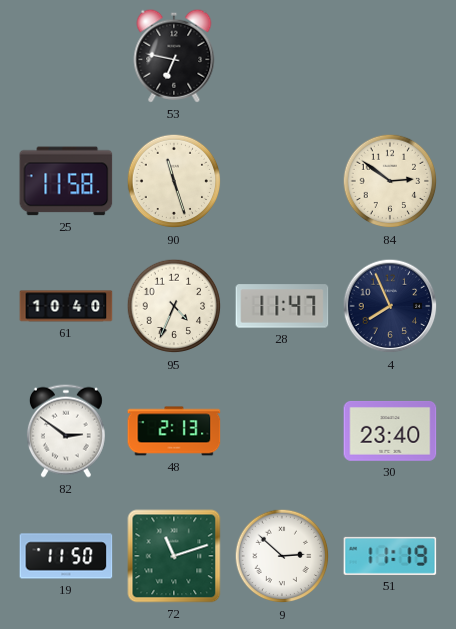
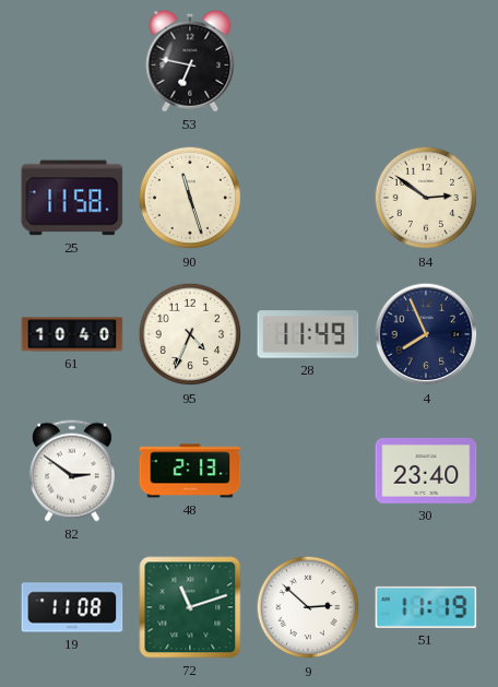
28: 11:47 -> 11:49 (308, 334)
19: 11:50 -> 11:08 (72, 607)
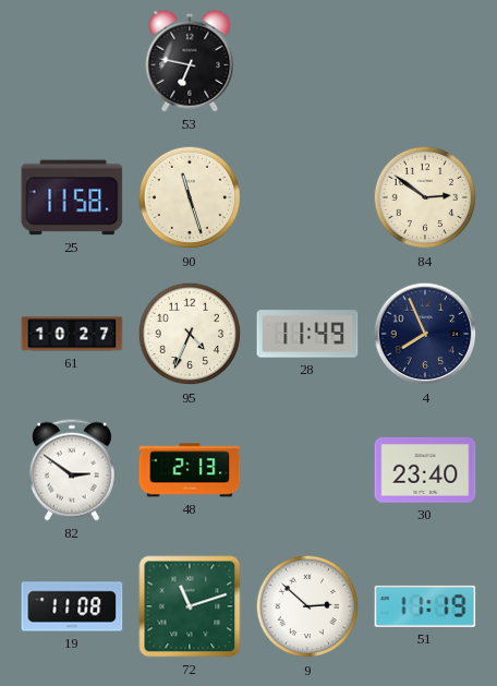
61: 10:40 -> 10:27 (72, 334)
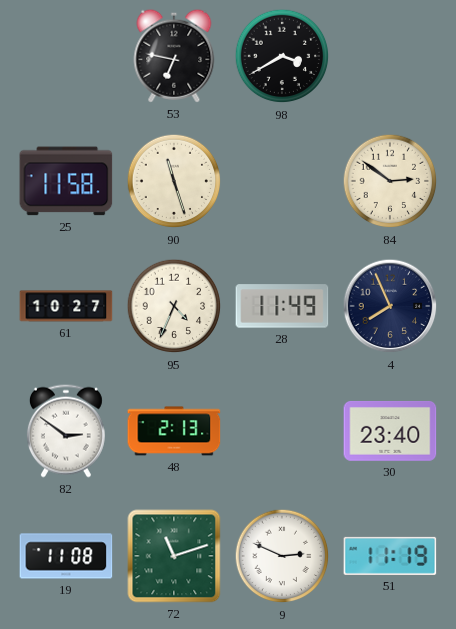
98: none -> 3:40 (282, 56)
9: 2:52 -> 2:49 (282, 556)
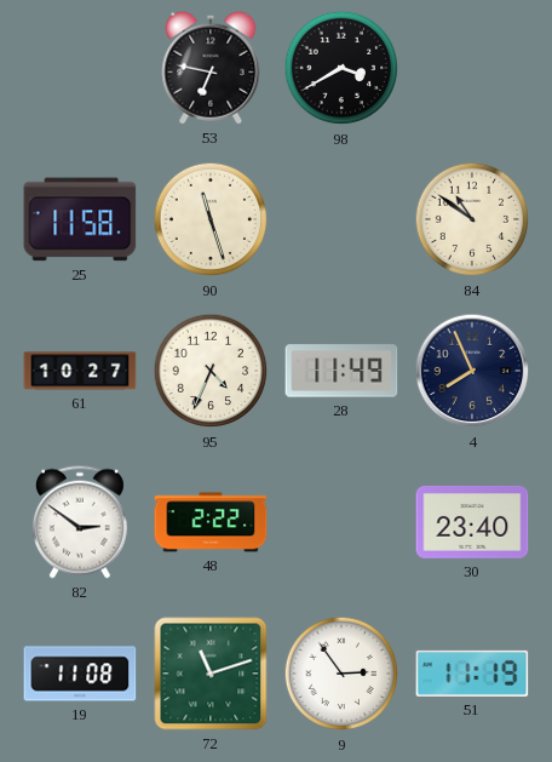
84: 2:51 -> 10:51 (472, 219)
48: 2:13 -> 2:22 (211, 522)
9: 2:49 -> 2:54 (341, 674)
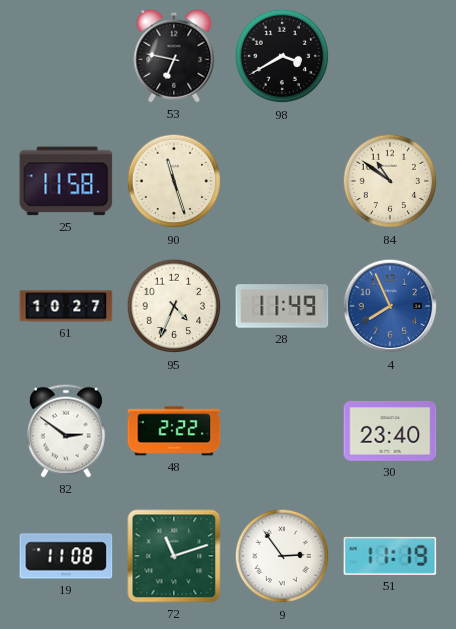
4 dial: navy -> blue (390, 306)
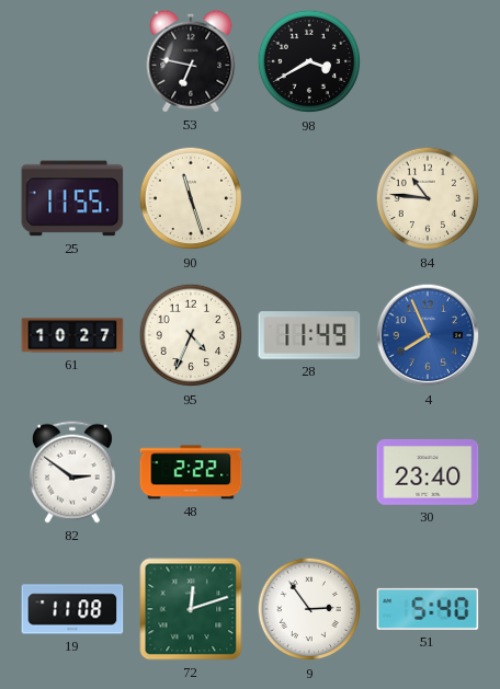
25: 11:58 -> 11:55 (72, 198)
84: 10:51 -> 10:46 (428, 198)
72: 11:12 -> 12:12 (191, 609)
51: 11:19 -> 5:40 (428, 609)
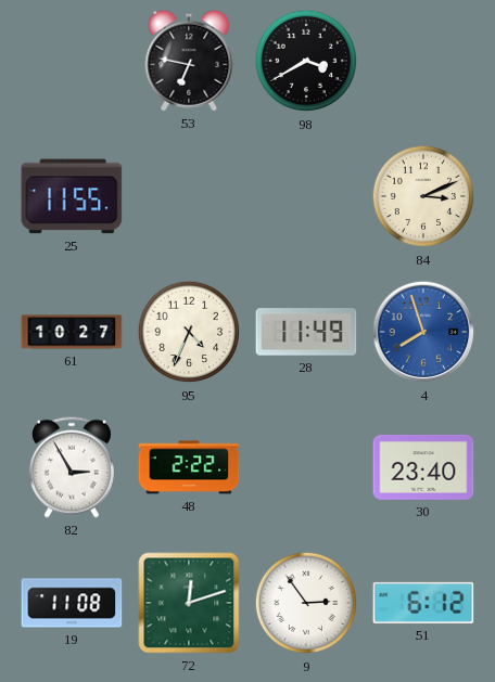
90: 11:27 -> none (191, 198)
84: 10:46 -> 3:11 (423, 196)
4: 7:56 -> 7:57 (423, 332)
82: 2:51 -> 2:55 (72, 467)
51: 5:40 -> 6:12 (423, 603)
